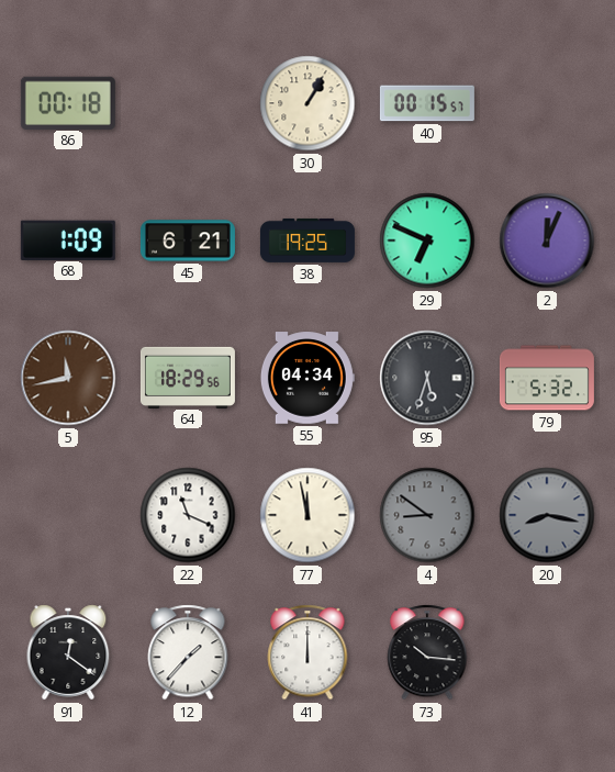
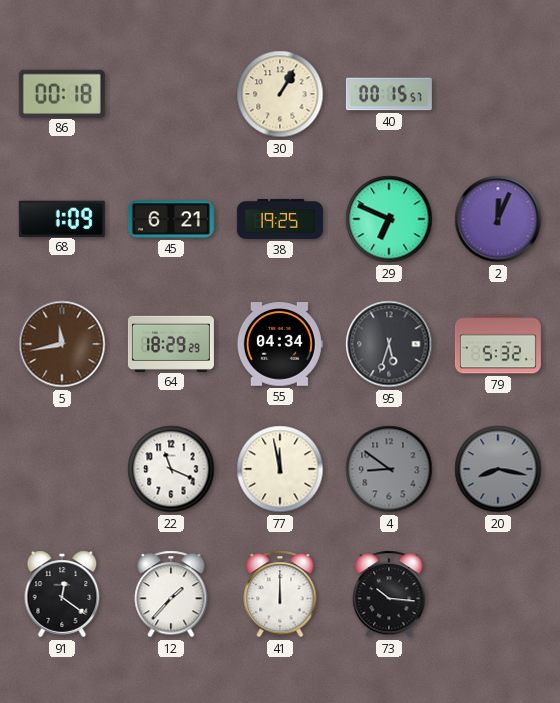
64: 18:29:56 -> 18:29:29 (171, 343)
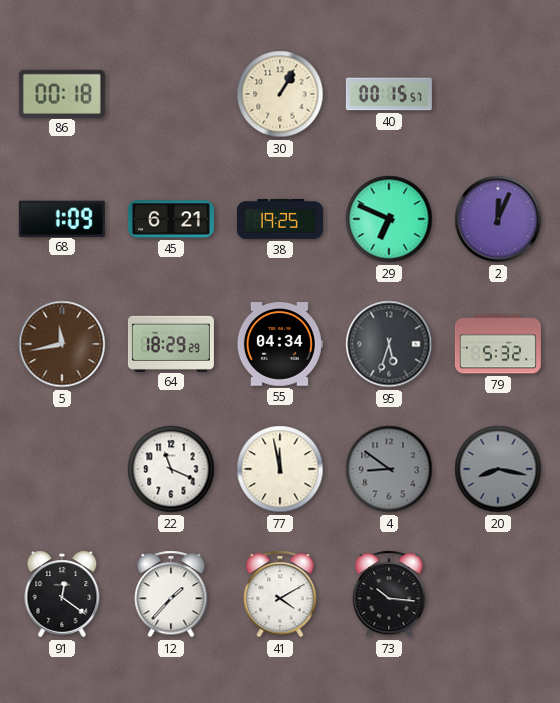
41: 12:00 -> 4:10 (280, 594)
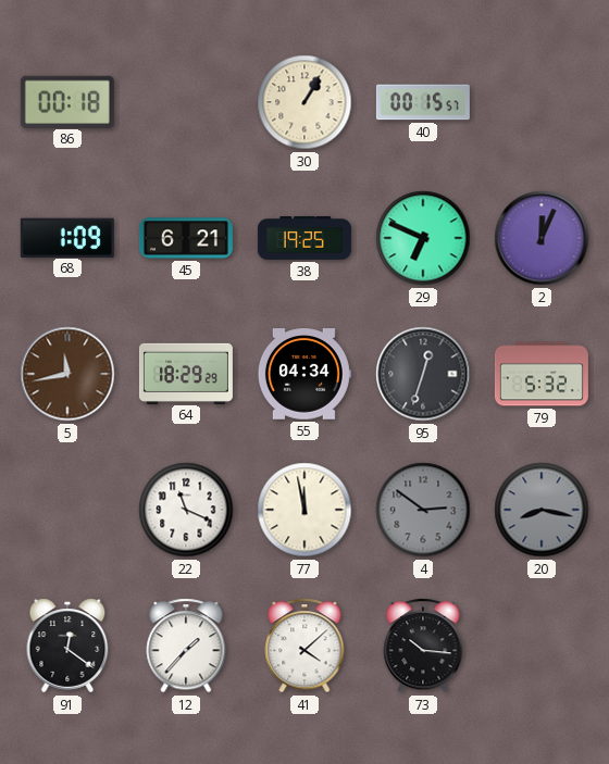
95: 5:33 -> 12:33 (423, 374)
4: 8:51 -> 2:51 (423, 510)
41: 4:10 -> 4:08 (304, 646)
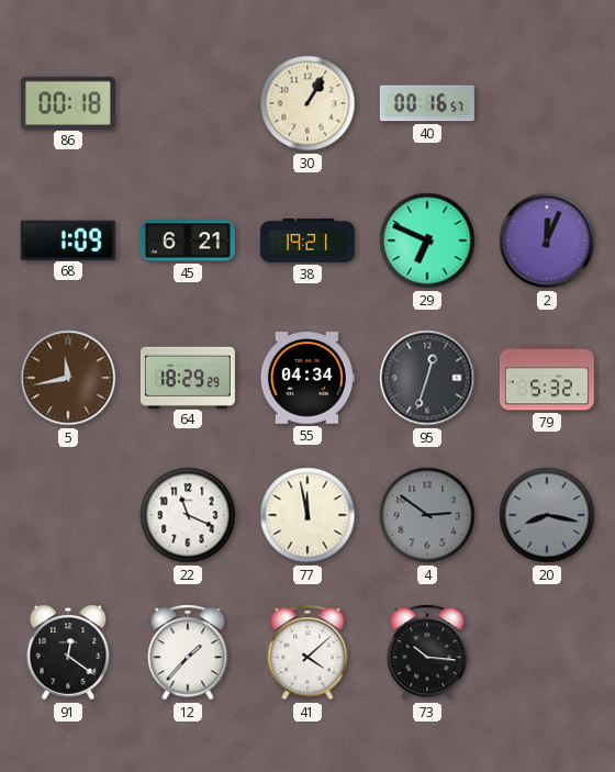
40: 00:15 -> 00:16 (427, 103)
38: 19:25 -> 19:21 (307, 240)
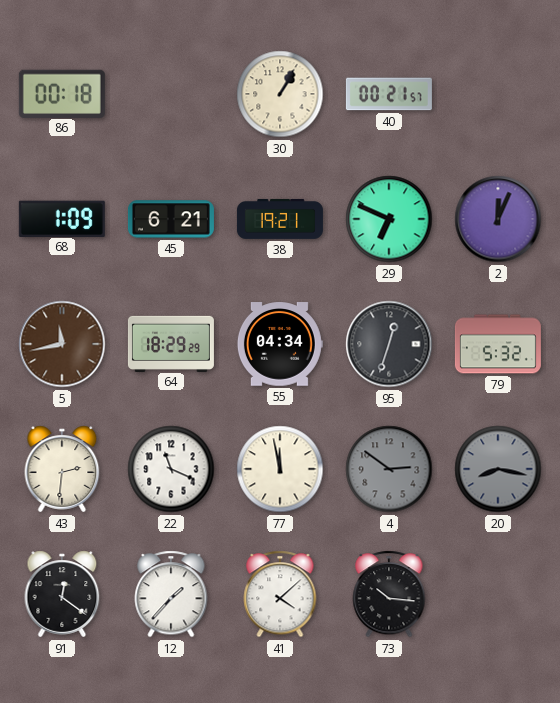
40: 00:16 -> 00:21 (389, 94)
43: none -> 2:31 (62, 469)
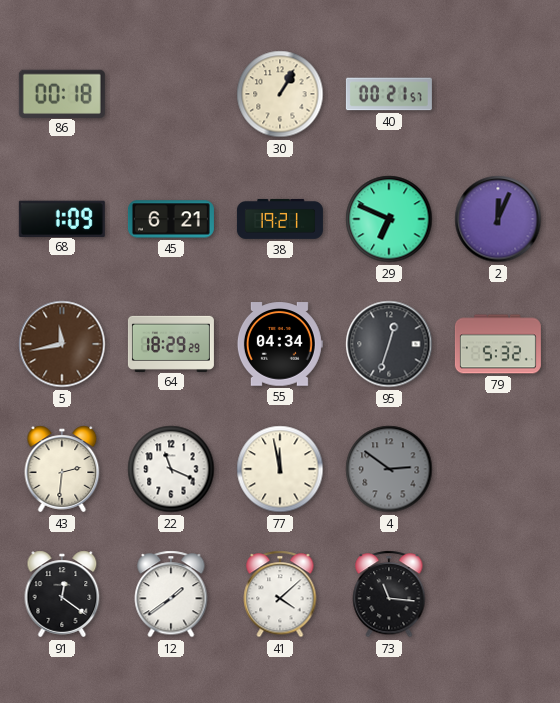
20: 8:17 -> none (498, 469)
12: 1:37 -> 1:39 (171, 594)
73: 10:16 -> 11:16 (389, 594)
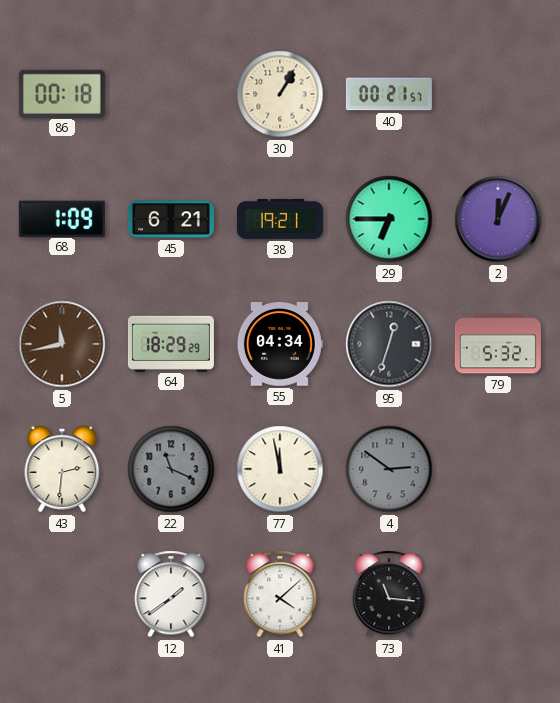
29: 6:49 -> 6:45 (389, 219)
22 dial: white -> grey (171, 469)
91: 12:21 -> none (62, 594)
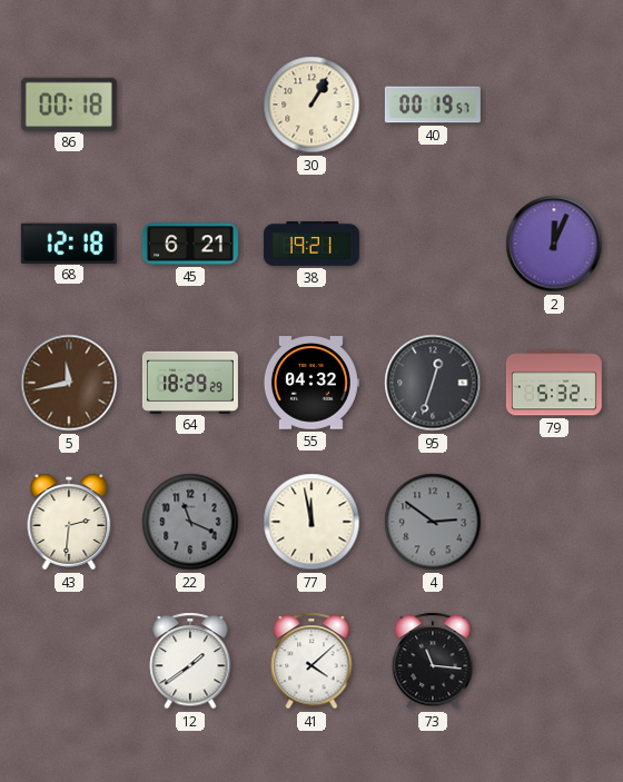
40: 00:21 -> 00:19 (433, 105)
68: 1:09 -> 12:18 (69, 242)
29: 6:45 -> none (389, 219)
55: 04:34 -> 04:32 (311, 383)
